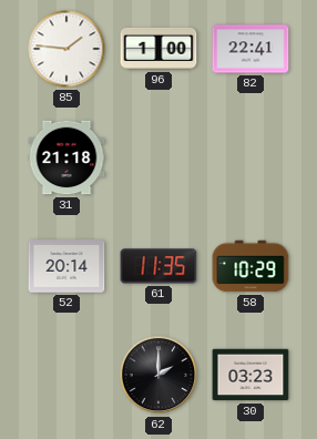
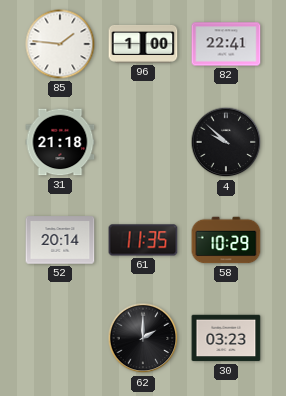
4: none -> 9:52 (226, 142)
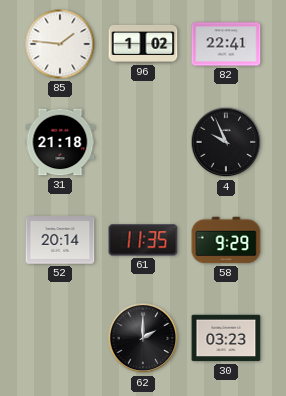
96: 1:00 -> 1:02 (143, 44)
4: 9:52 -> 9:56 (226, 142)
58: 10:29 -> 9:29 (226, 240)
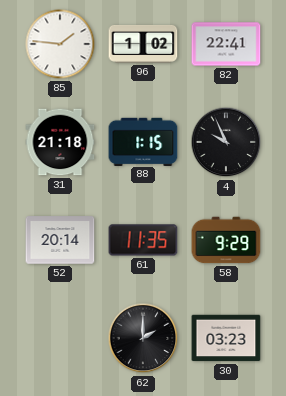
88: none -> 1:15 (143, 141)
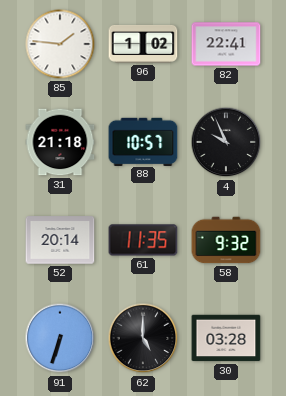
88: 1:15 -> 10:57 (143, 141)
58: 9:29 -> 9:32 (226, 240)
91: none -> 6:33 (60, 338)
62: 2:00 -> 5:00 (143, 338)
30: 03:23 -> 03:28 (226, 338)
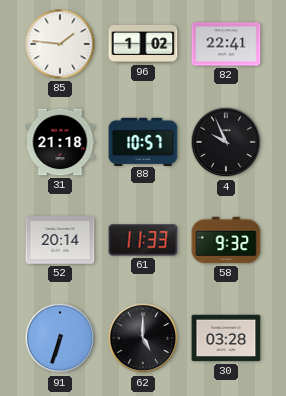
61: 11:35 -> 11:33 (143, 240)
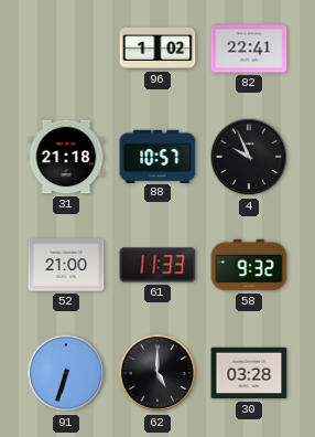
85: 1:46 -> none (60, 44)
52: 20:14 -> 21:00 (66, 265)
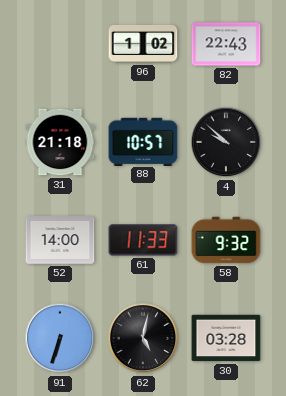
82: 22:41 -> 22:43 (226, 44)
4: 9:56 -> 9:52 (226, 142)
52: 21:00 -> 14:00 (60, 240)
62: 5:00 -> 5:02 (143, 338)
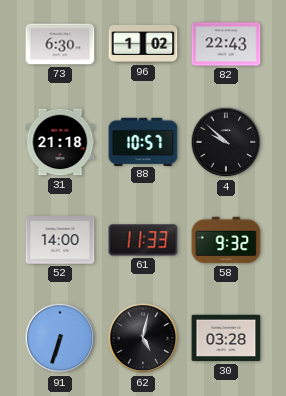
73: none -> 6:30 (60, 44)
